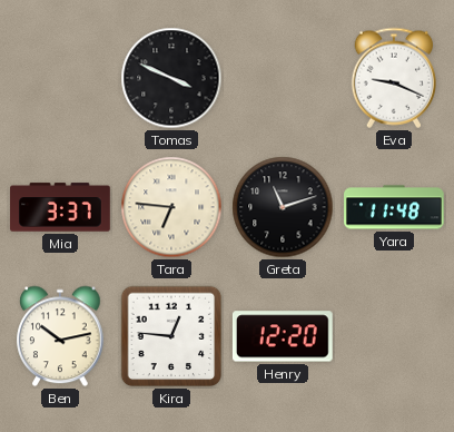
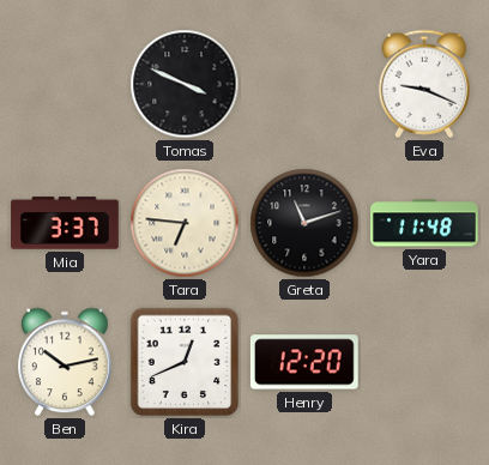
Kira: 12:46 -> 12:41 (185, 362)
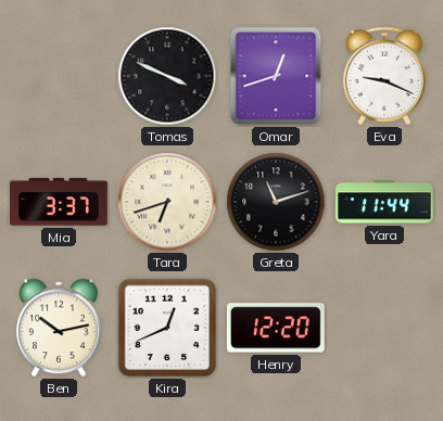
Omar: none -> 12:42 (276, 76)
Tara: 6:46 -> 6:42 (167, 202)
Yara: 11:48 -> 11:44 (385, 202)
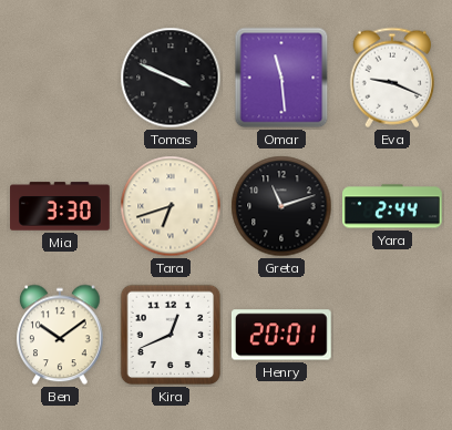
Omar: 12:42 -> 11:29 (281, 78)
Mia: 3:37 -> 3:30 (60, 206)
Yara: 11:44 -> 2:44 (393, 206)
Ben: 10:13 -> 10:09 (60, 335)
Henry: 12:20 -> 20:01 (281, 335)
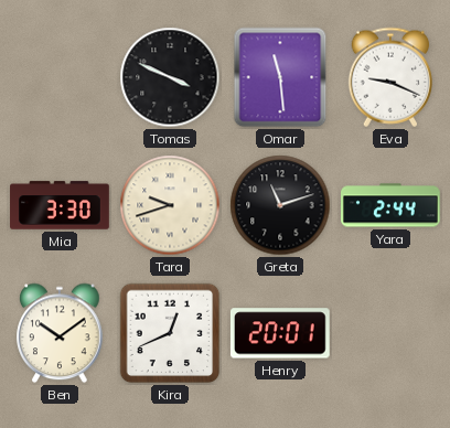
Tara: 6:42 -> 9:42 (170, 205)
